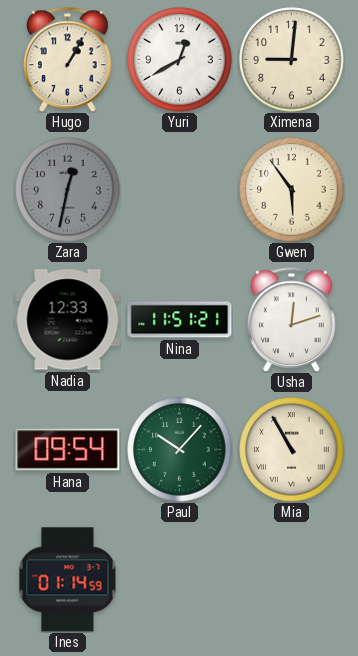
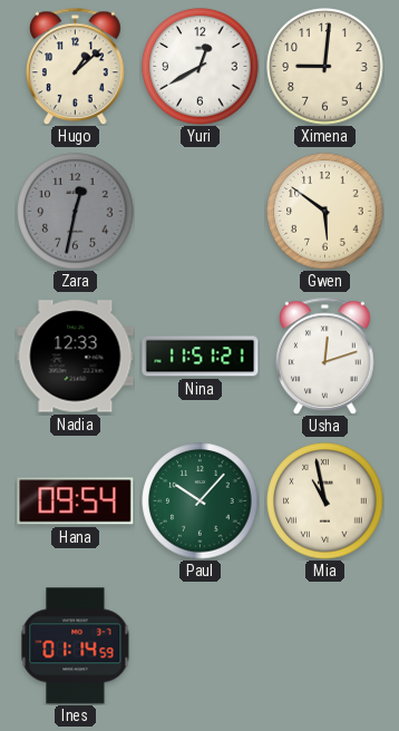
Hugo: 1:05 -> 1:08 (76, 66)
Gwen: 5:54 -> 5:51 (325, 212)
Mia: 10:55 -> 10:58 (325, 501)
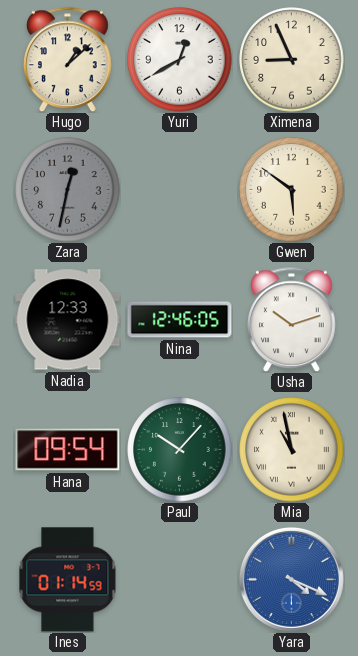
Ximena: 9:01 -> 8:56 (292, 60)
Nina: 11:51 -> 12:46 (180, 320)
Usha: 12:12 -> 10:12 (292, 319)
Yara: none -> 4:19 (291, 579)
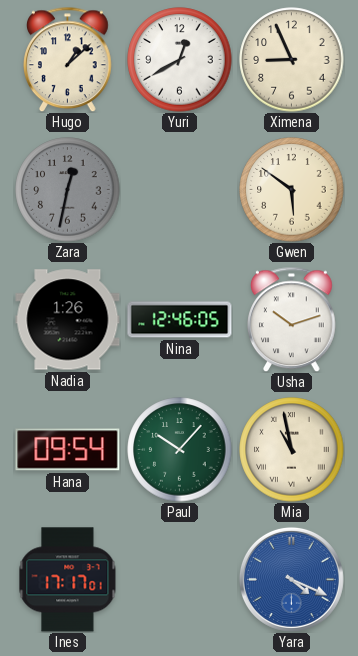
Nadia: 12:33 -> 1:26 (68, 320)
Ines: 01:14 -> 17:17 (68, 580)
